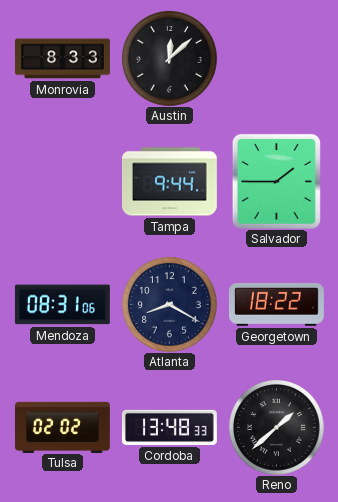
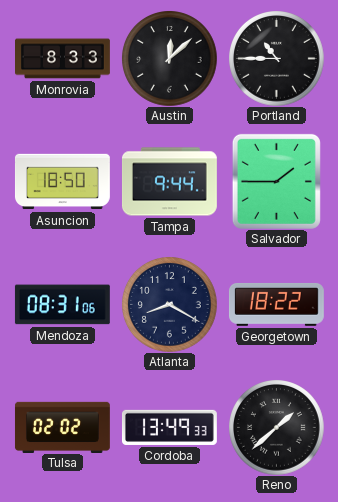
Portland: none -> 10:45 (277, 59)
Asuncion: none -> 18:50 (62, 182)
Cordoba: 13:48 -> 13:49 (169, 427)
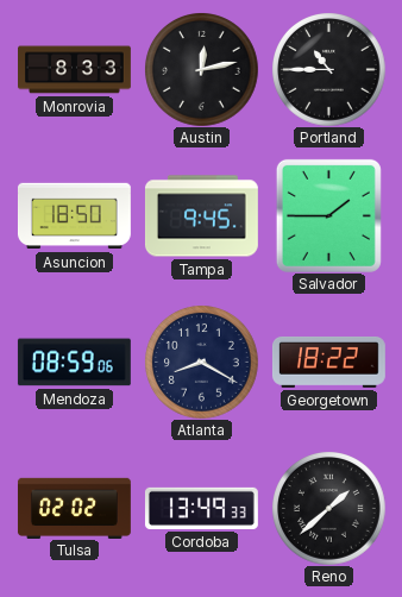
Austin: 12:08 -> 12:13 (202, 70)
Tampa: 9:44 -> 9:45 (201, 216)
Mendoza: 08:31 -> 08:59 (74, 363)
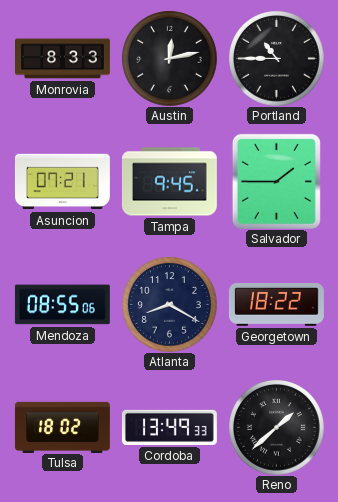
Asuncion: 18:50 -> 07:21 (62, 182)
Mendoza: 08:59 -> 08:55 (62, 305)
Tulsa: 02:02 -> 18:02 (63, 427)
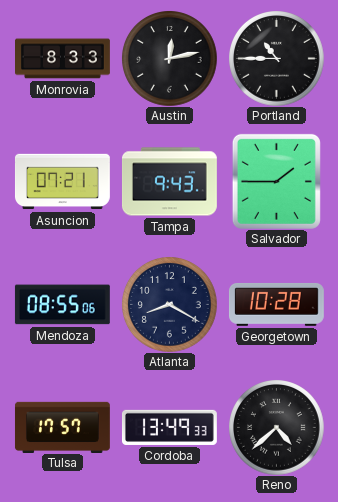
Tampa: 9:45 -> 9:43 (169, 182)
Georgetown: 18:22 -> 10:28 (276, 304)
Tulsa: 18:02 -> 17:57 (63, 427)
Reno: 1:38 -> 4:38 (277, 428)
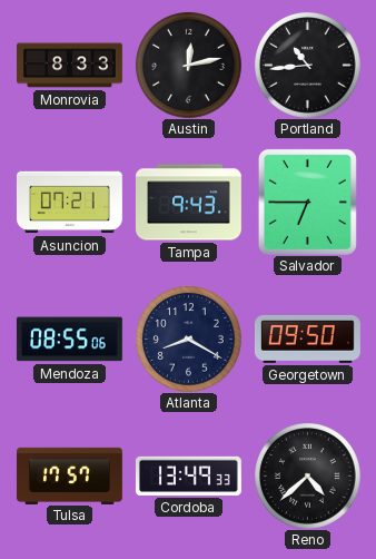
Portland: 10:45 -> 10:44 (308, 66)
Salvador: 1:45 -> 6:45 (307, 202)
Georgetown: 10:28 -> 09:50 (307, 339)
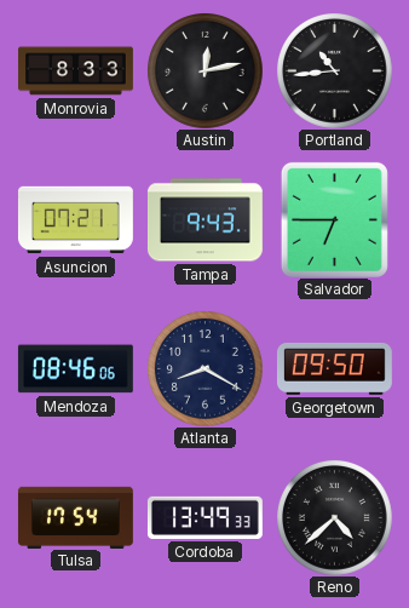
Mendoza: 08:55 -> 08:46 (75, 369)
Tulsa: 17:57 -> 17:54 (76, 517)
